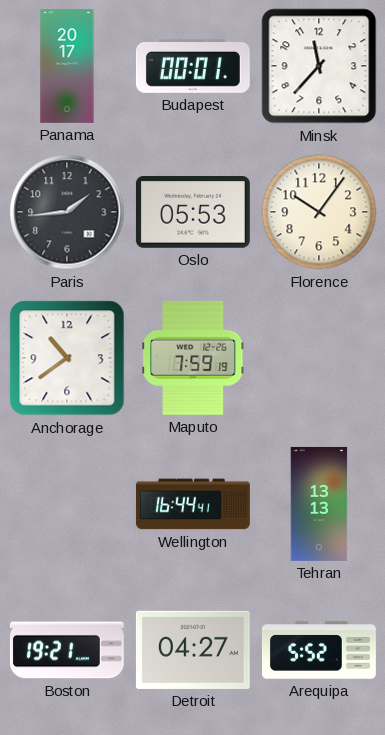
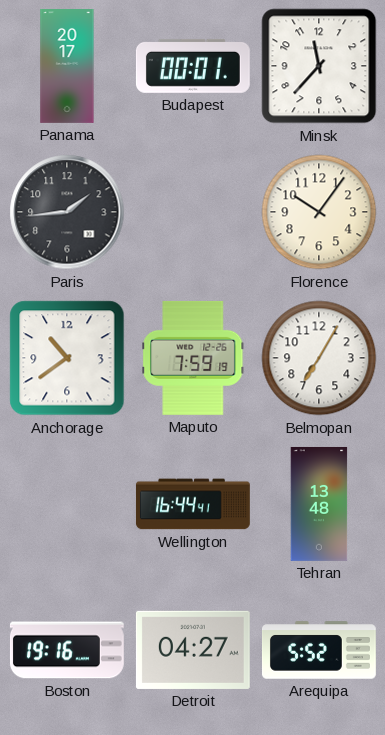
Oslo: 05:53 -> none (193, 213)
Belmopan: none -> 7:05 (319, 358)
Tehran: 13:13 -> 13:48 (319, 504)
Boston: 19:21 -> 19:16 (67, 650)
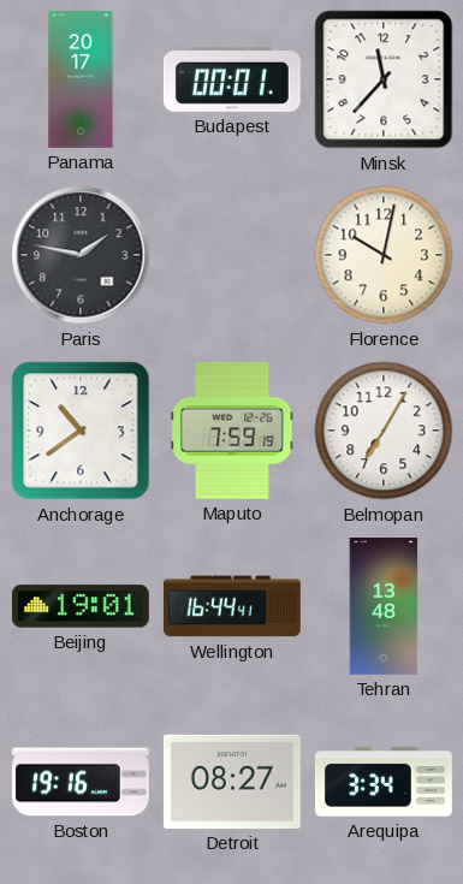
Paris: 1:44 -> 1:47 (81, 255)
Florence: 10:06 -> 10:02 (384, 255)
Beijing: none -> 19:01 (81, 606)
Detroit: 04:27 -> 08:27 (232, 782)
Arequipa: 5:52 -> 3:34 (384, 782)
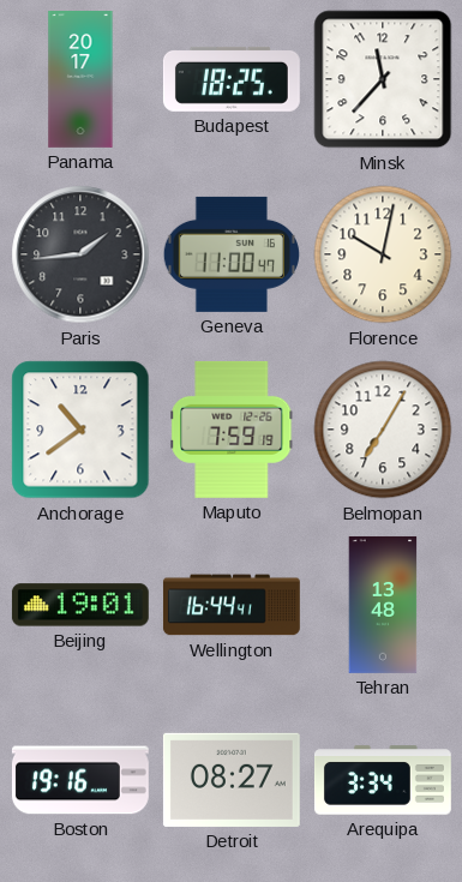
Budapest: 00:01 -> 18:25 (232, 79)
Paris: 1:47 -> 1:44 (80, 254)
Geneva: none -> 11:00 (232, 254)
